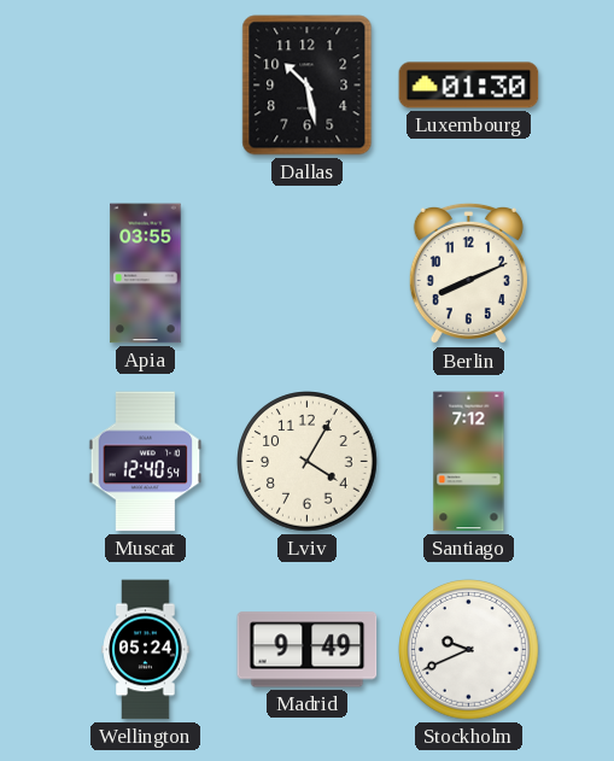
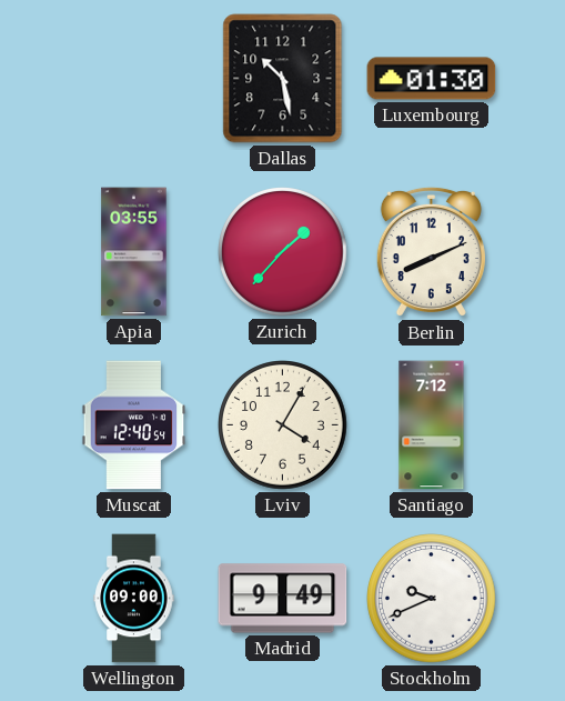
Zurich: none -> 1:37 (283, 252)
Wellington: 05:24 -> 09:00 (134, 599)
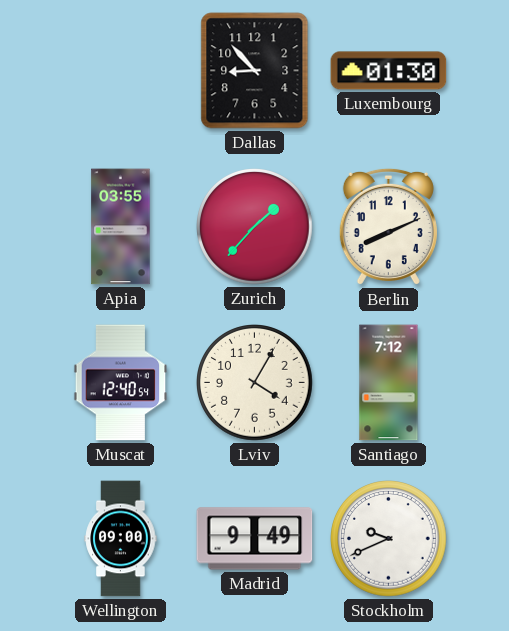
Dallas: 10:28 -> 8:53 (255, 71)
